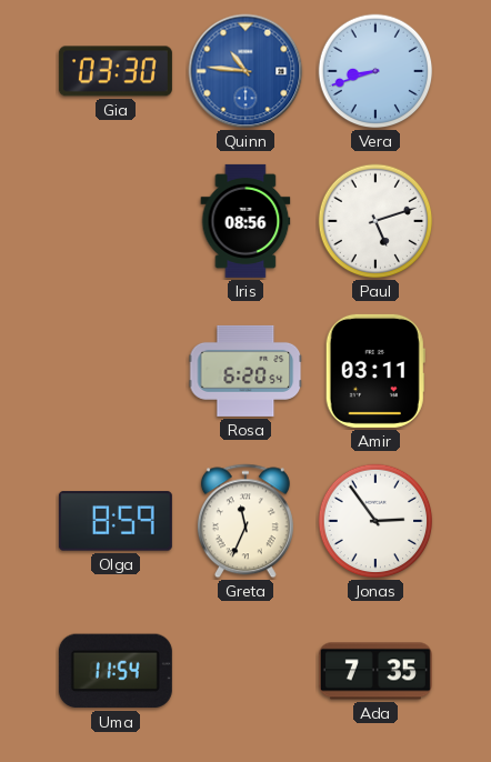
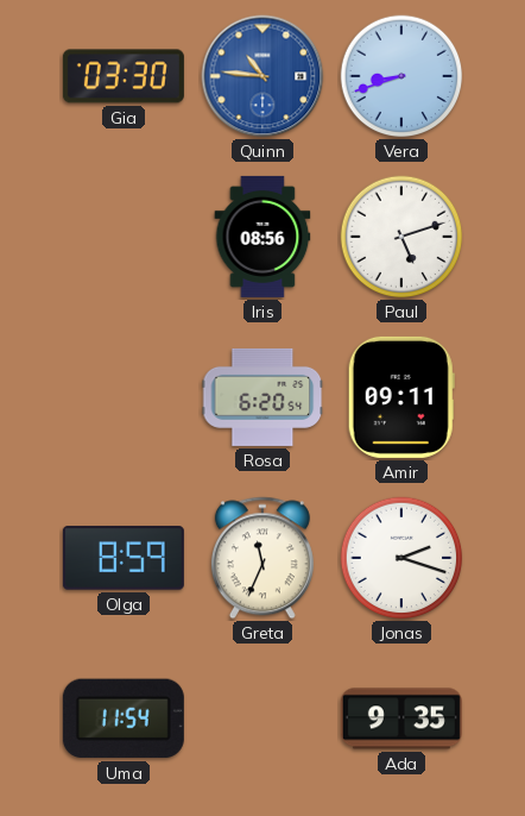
Amir: 03:11 -> 09:11 (401, 397)
Jonas: 2:54 -> 2:18 (401, 558)
Ada: 7:35 -> 9:35 (401, 718)
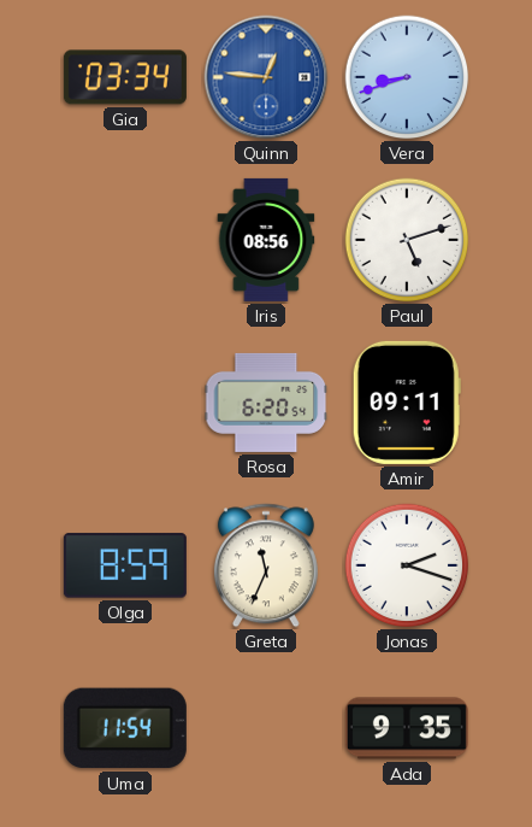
Gia: 03:30 -> 03:34 (125, 77)
Quinn: 10:46 -> 12:46 (266, 77)
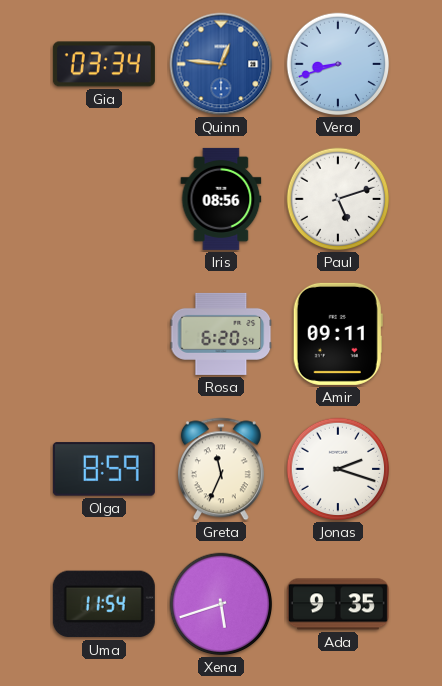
Xena: none -> 5:42 (221, 604)
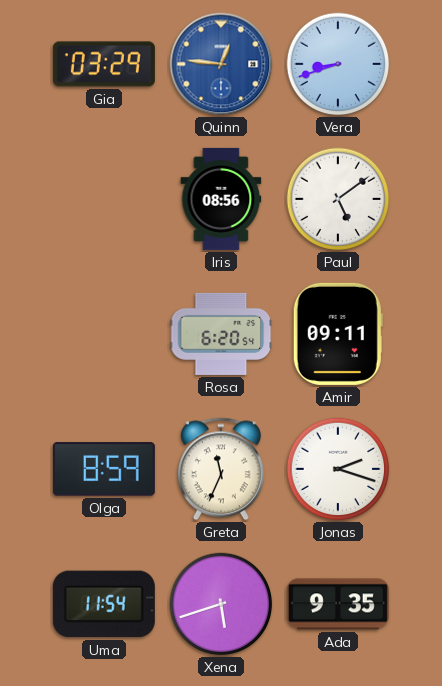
Gia: 03:34 -> 03:29 (104, 64)
Paul: 5:12 -> 5:09 (338, 199)
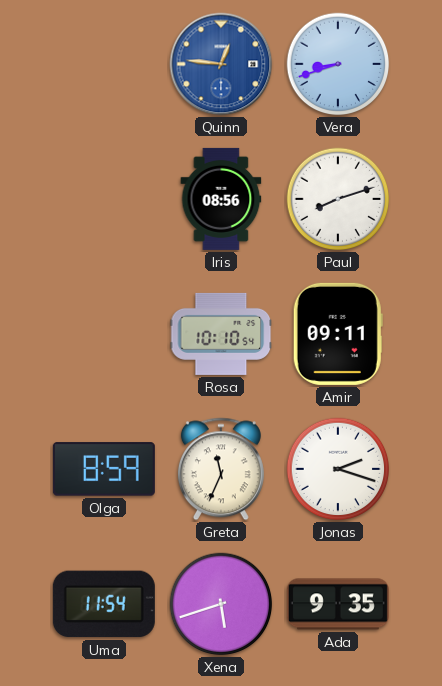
Gia: 03:29 -> none (104, 64)
Paul: 5:09 -> 8:12 (338, 199)
Rosa: 6:20 -> 10:10 (221, 334)
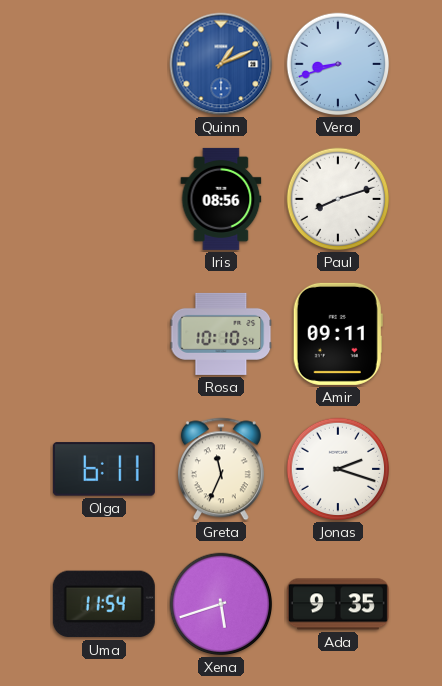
Quinn: 12:46 -> 1:11 (221, 64)
Olga: 8:59 -> 6:11 (104, 469)
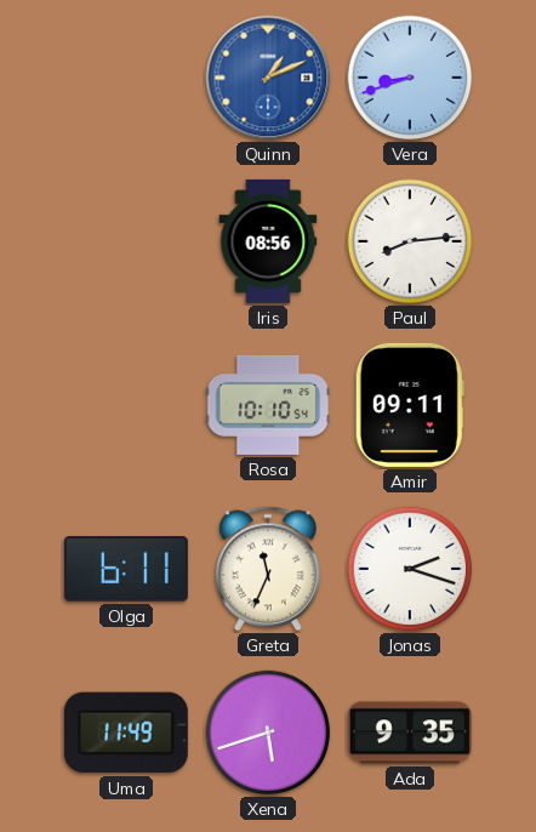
Paul: 8:12 -> 8:14 (410, 241)
Uma: 11:54 -> 11:49 (126, 733)
